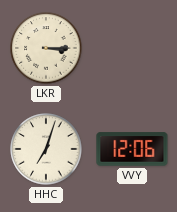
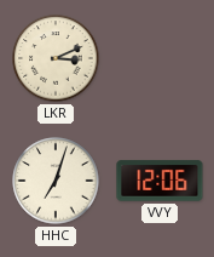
LKR: 3:15 -> 3:11 (56, 58)
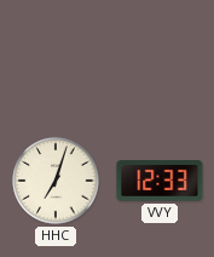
LKR: 3:11 -> none (56, 58)
VVY: 12:06 -> 12:33 (160, 181)
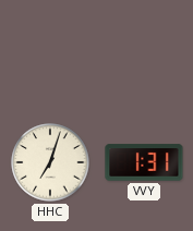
VVY: 12:33 -> 1:31 (144, 162)
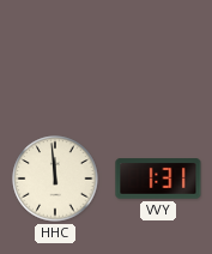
HHC: 7:03 -> 11:59 (55, 179)
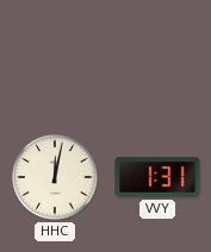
HHC: 11:59 -> 12:02 (55, 177)
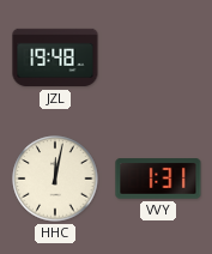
JZL: none -> 19:48 (55, 58)
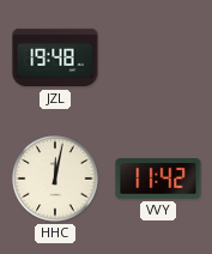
VVY: 1:31 -> 11:42 (158, 179)
